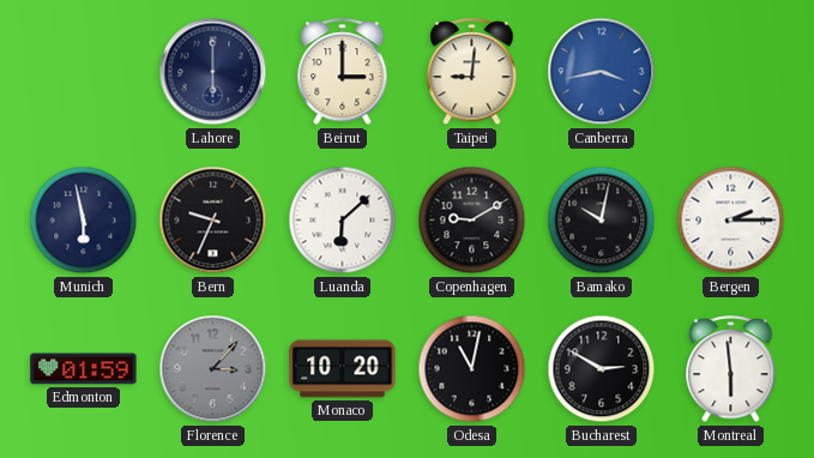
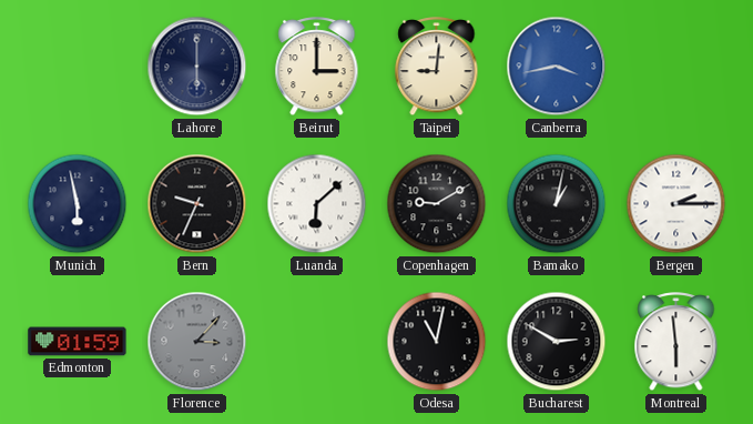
Bamako: 10:02 -> 1:02 (557, 204)
Monaco: 10:20 -> none (343, 369)
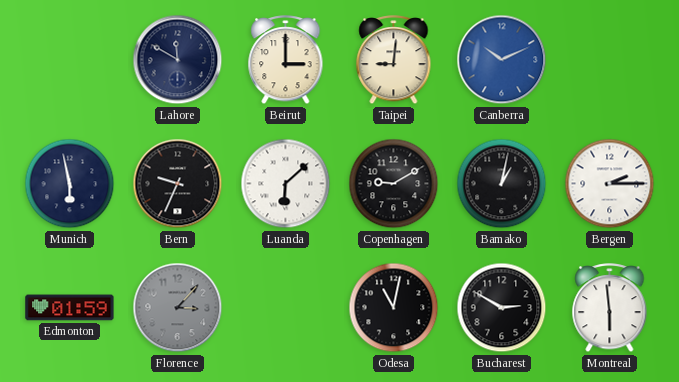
Lahore: 6:00 -> 11:50 (178, 60)
Canberra: 3:43 -> 10:11 (502, 60)
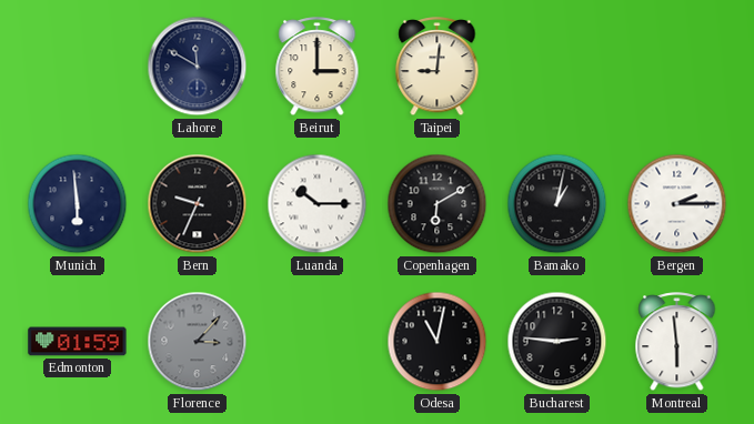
Canberra: 10:11 -> none (502, 60)
Munich: 5:58 -> 5:59 (78, 204)
Luanda: 6:08 -> 10:15 (318, 204)
Copenhagen: 9:10 -> 6:10 (438, 204)
Bucharest: 2:50 -> 2:46 (557, 342)
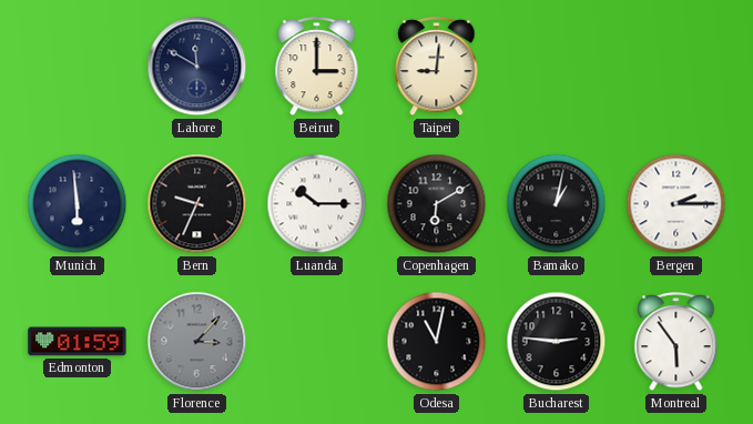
Montreal: 5:59 -> 5:54 (676, 343)
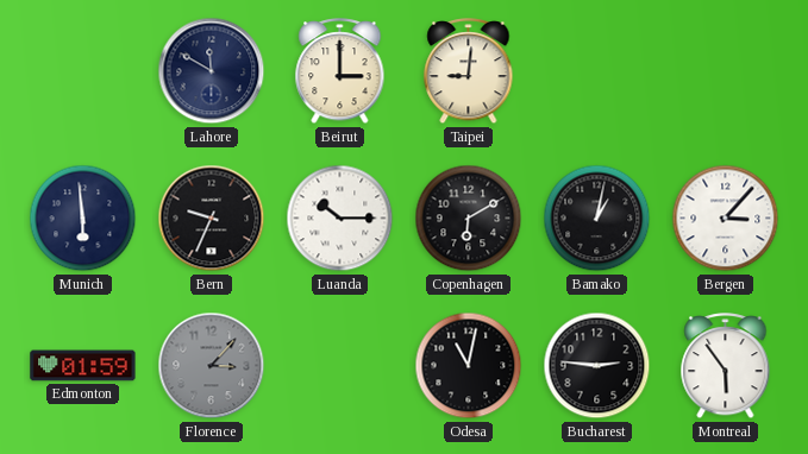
Bergen: 2:15 -> 3:07 (726, 219)
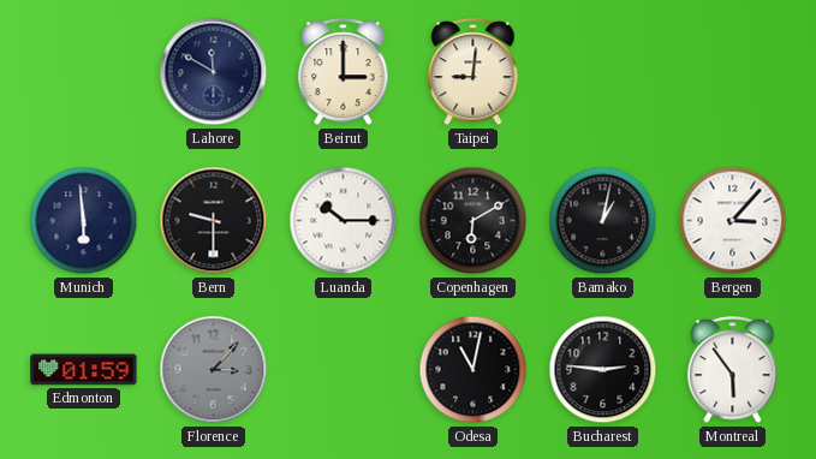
Bern: 9:34 -> 9:30 (214, 221)
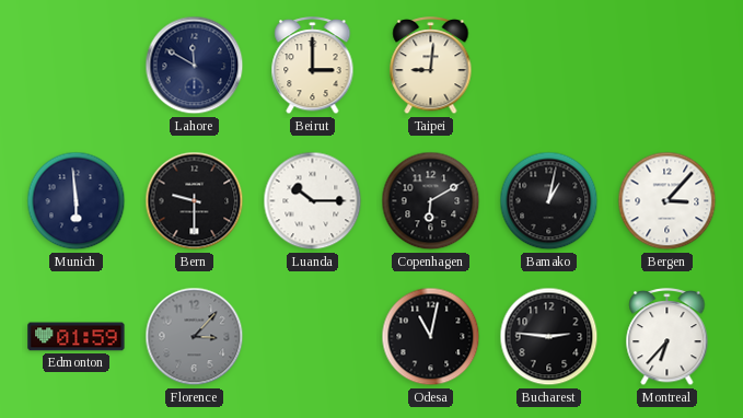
Montreal: 5:54 -> 6:37 (667, 338)
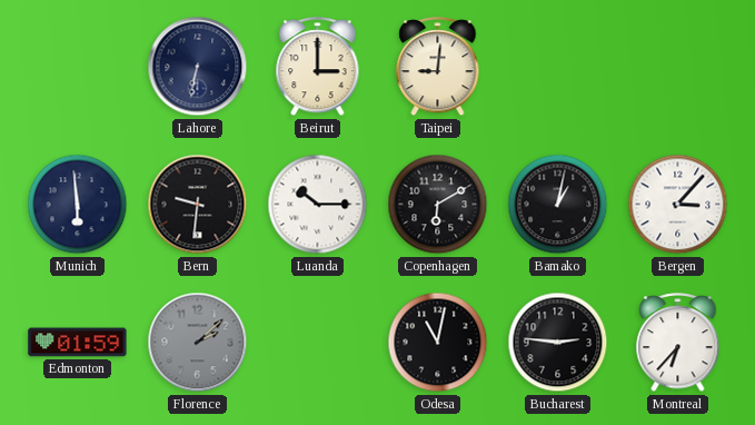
Lahore: 11:50 -> 6:32 (198, 67)
Bern: 9:30 -> 9:31 (198, 205)
Florence: 3:07 -> 2:08 (198, 343)
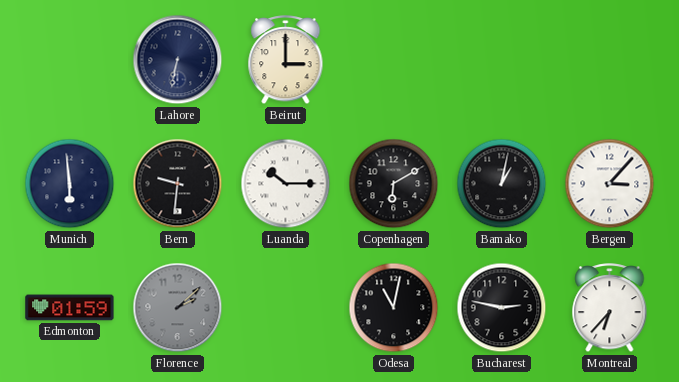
Taipei: 9:01 -> none (438, 68)
Bucharest: 2:46 -> 2:47 (502, 308)
